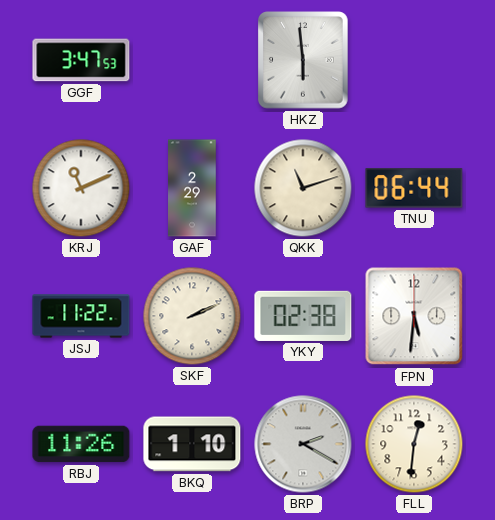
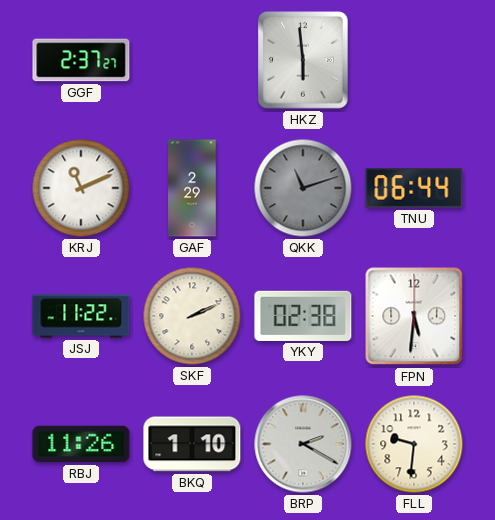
GGF: 3:47 -> 2:37 (81, 60)
QKK dial: cream -> grey (303, 188)
FLL: 12:31 -> 9:31 (414, 444)
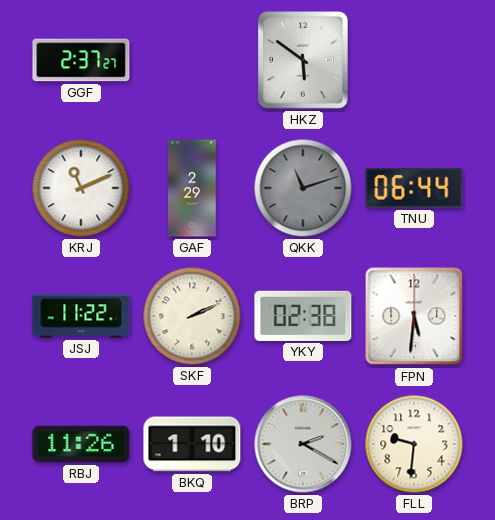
HKZ: 5:59 -> 5:51 (303, 60)
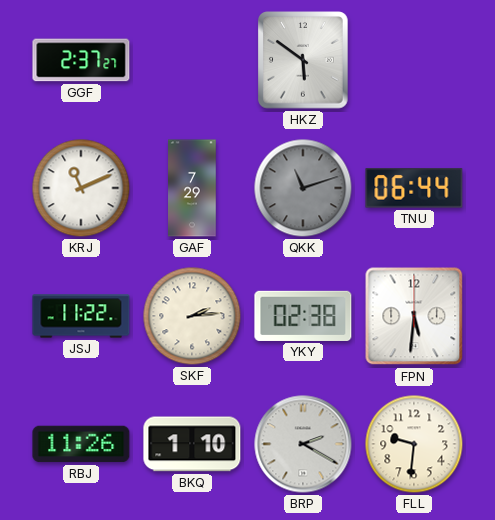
GAF: 2:29 -> 7:29 (192, 188)
SKF: 2:11 -> 2:14 (192, 316)
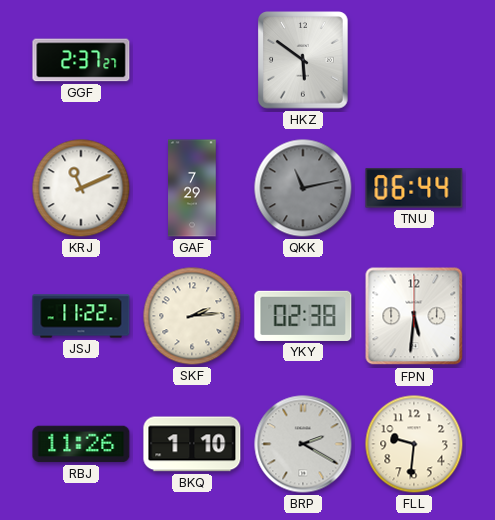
QKK: 11:12 -> 11:13 (303, 188)
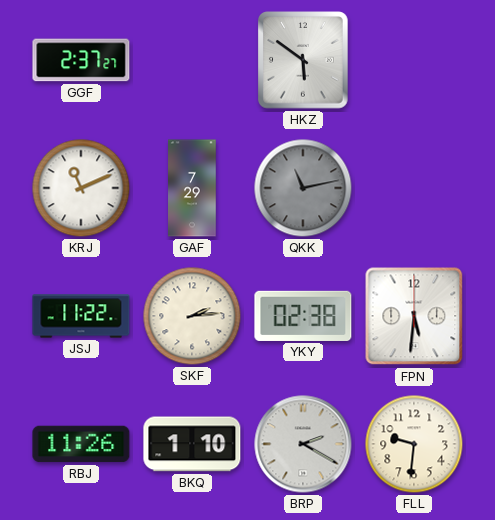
TNU: 06:44 -> none (414, 188)
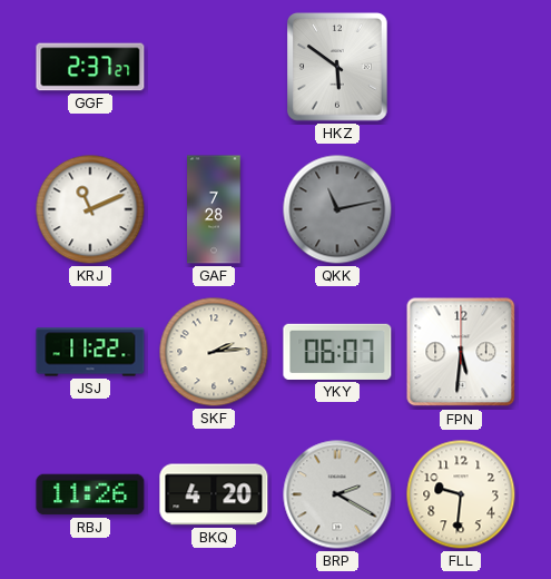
GAF: 7:29 -> 7:28 (214, 209)
YKY: 02:38 -> 06:07 (337, 352)
BKQ: 1:10 -> 4:20 (214, 494)
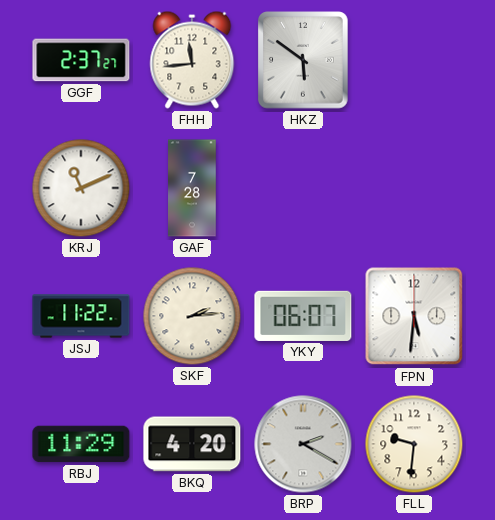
FHH: none -> 11:44 (192, 60)
QKK: 11:13 -> none (337, 209)
RBJ: 11:26 -> 11:29 (81, 444)
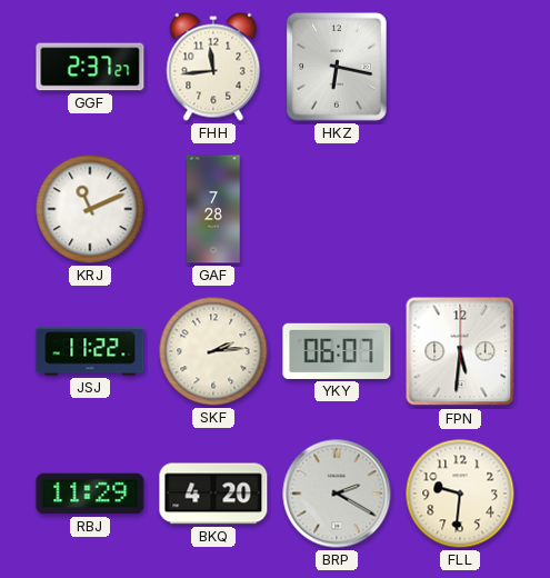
HKZ: 5:51 -> 6:17 (337, 67)
